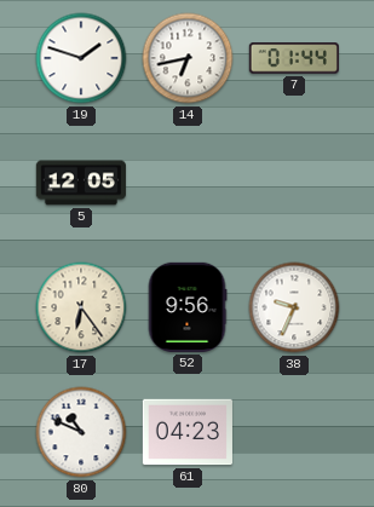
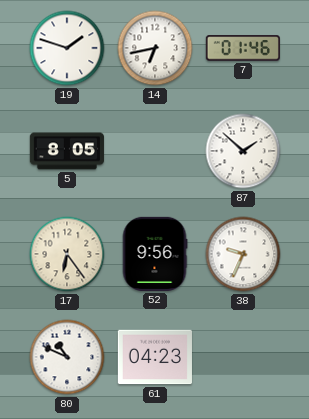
7: 01:44 -> 01:46 (243, 48)
5: 12:05 -> 8:05 (67, 151)
87: none -> 1:52 (243, 151)
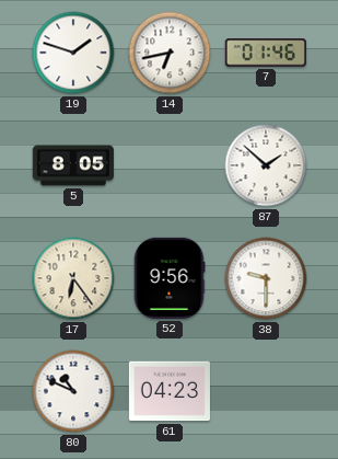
38: 9:34 -> 9:30 (266, 278)
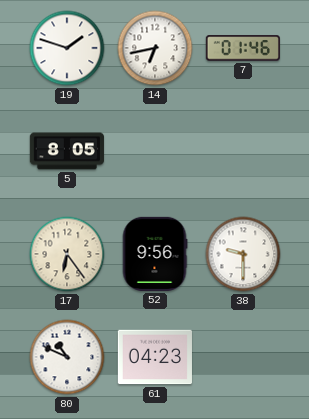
87: 1:52 -> none (266, 165)
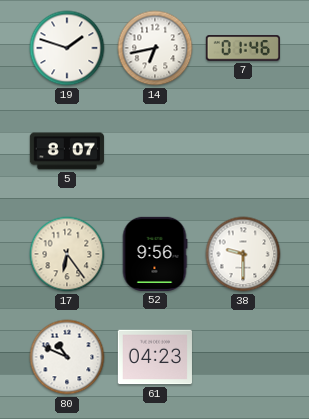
5: 8:05 -> 8:07 (67, 151)
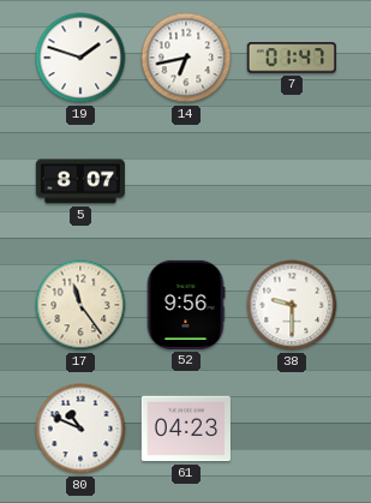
7: 01:46 -> 01:47 (292, 58)
17: 6:24 -> 11:24 (80, 305)
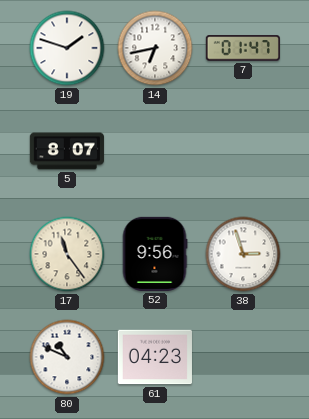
38: 9:30 -> 2:57 (243, 254)
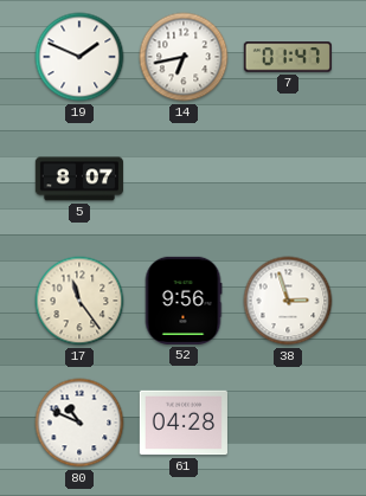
19: 1:48 -> 1:49 (79, 57)
61: 04:23 -> 04:28 (184, 423)
